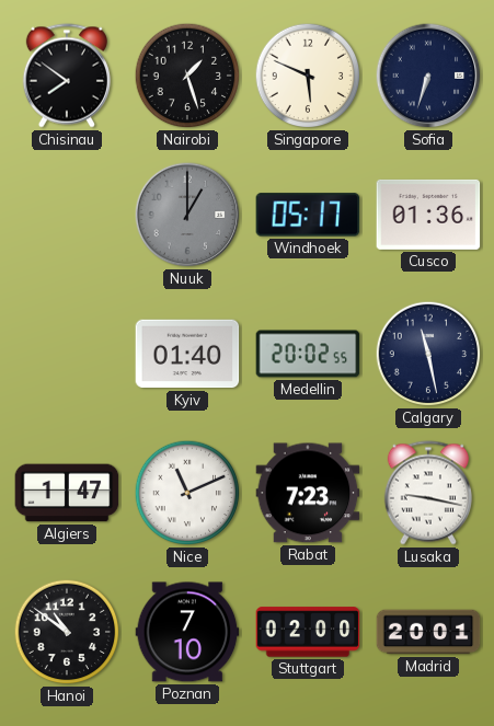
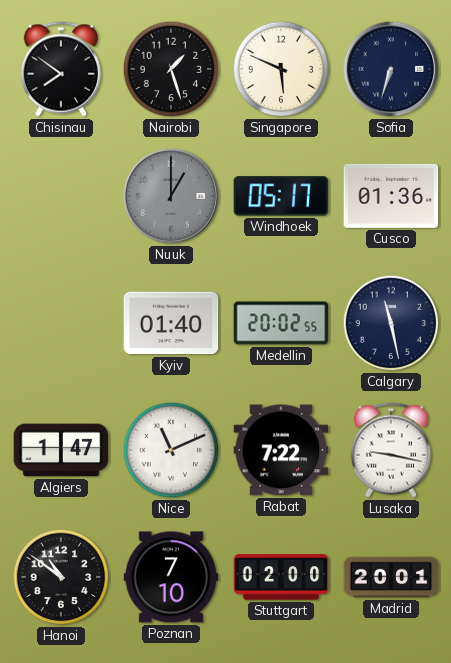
Rabat: 7:23 -> 7:22 (281, 450)
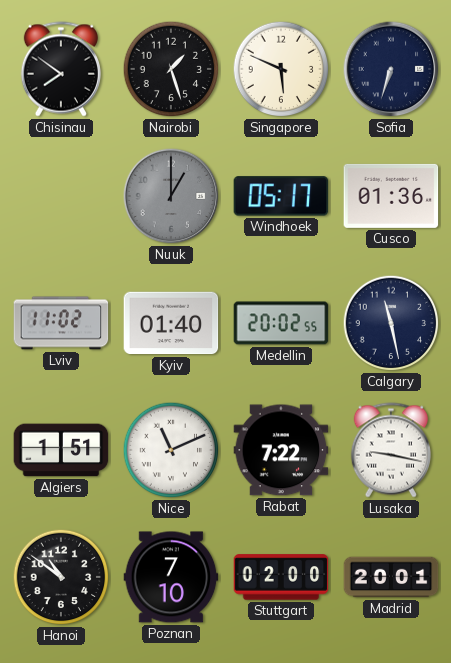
Lviv: none -> 11:02 (61, 323)
Algiers: 1:47 -> 1:51 (61, 450)
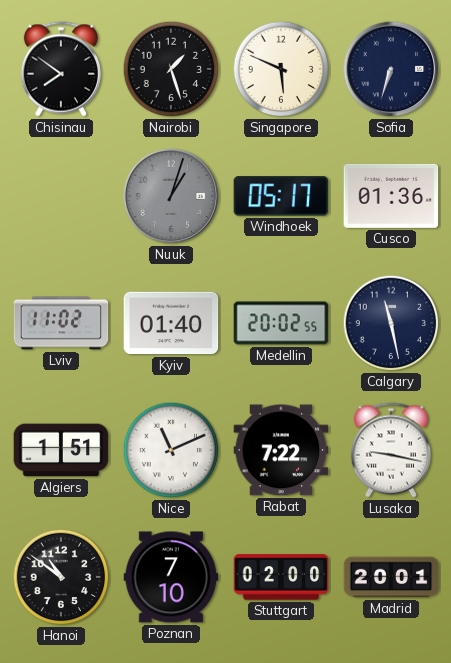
Nuuk: 1:00 -> 1:03 (171, 196)
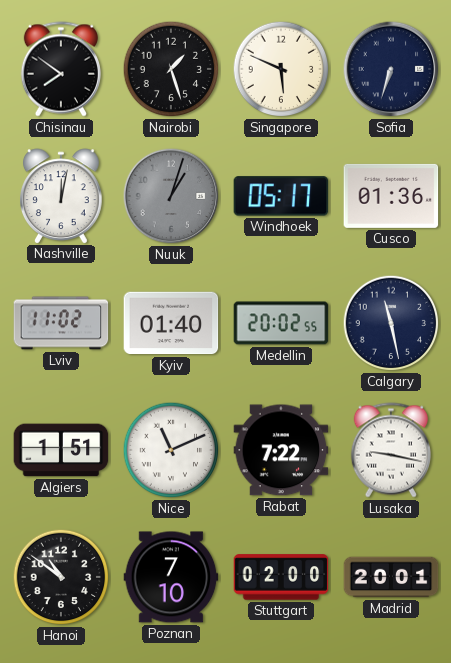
Nashville: none -> 12:02 (62, 196)
